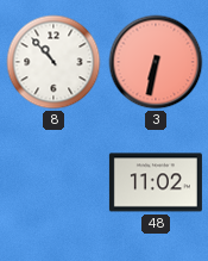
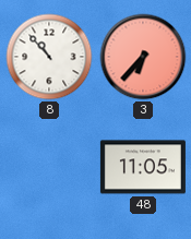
3: 6:32 -> 6:37 (143, 57)
48: 11:02 -> 11:05 (143, 167)
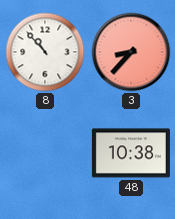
3: 6:37 -> 8:37 (131, 52)
48: 11:05 -> 10:38 (131, 153)
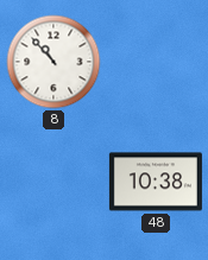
3: 8:37 -> none (131, 52)
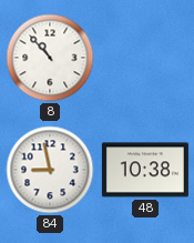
84: none -> 8:58 (50, 170)
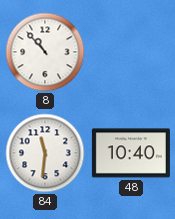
84: 8:58 -> 11:31 (45, 153)
48: 10:38 -> 10:40 (131, 153)
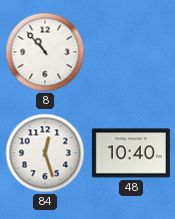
84: 11:31 -> 12:27 (45, 153)
